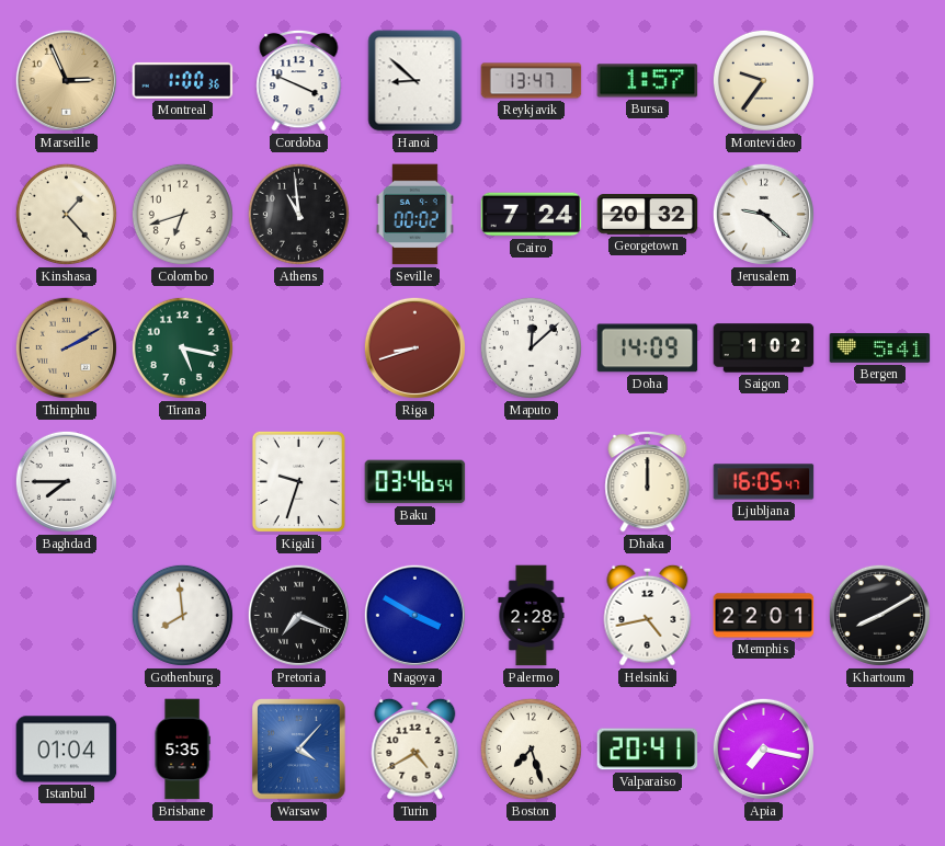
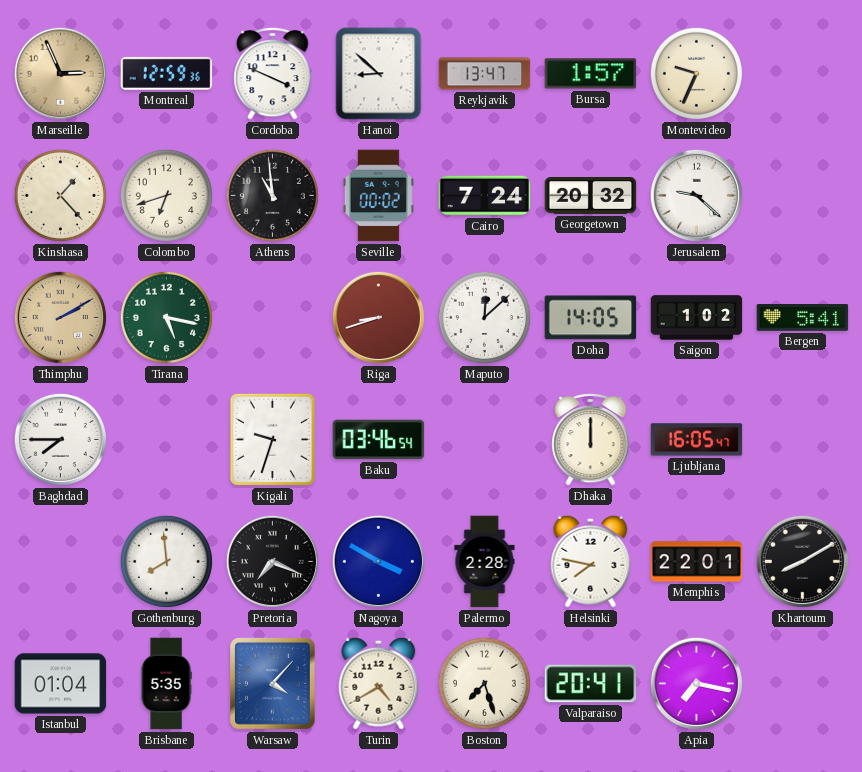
Montreal: 1:00 -> 12:59 (167, 73)
Montevideo: 9:36 -> 9:34 (696, 73)
Doha: 14:09 -> 14:05 (591, 318)
Helsinki: 4:43 -> 7:47 (591, 561)
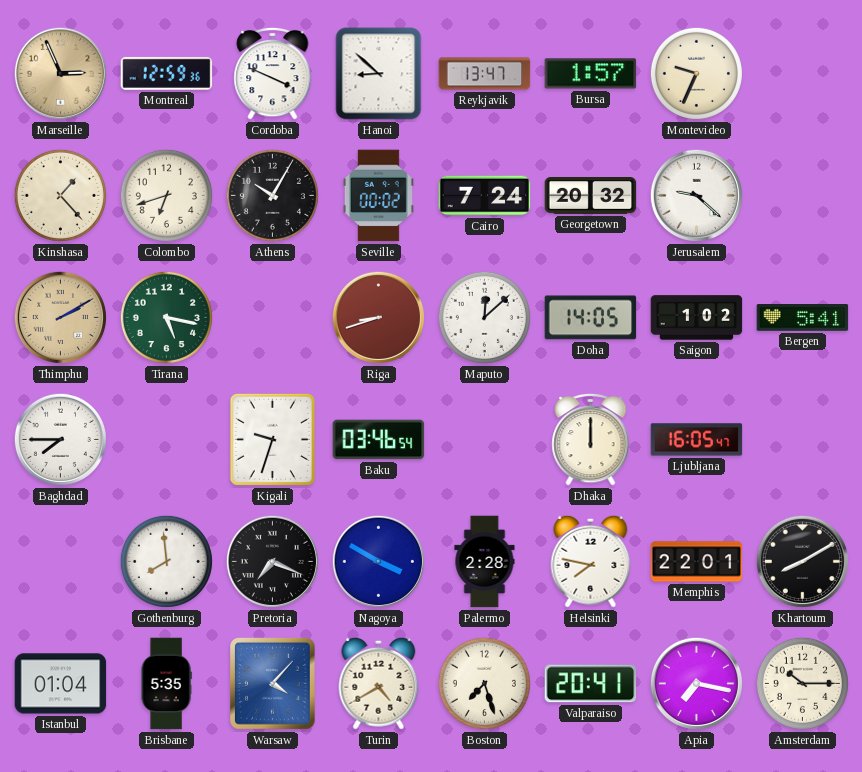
Athens: 10:59 -> 10:05 (272, 195)
Amsterdam: none -> 10:15 (802, 683)
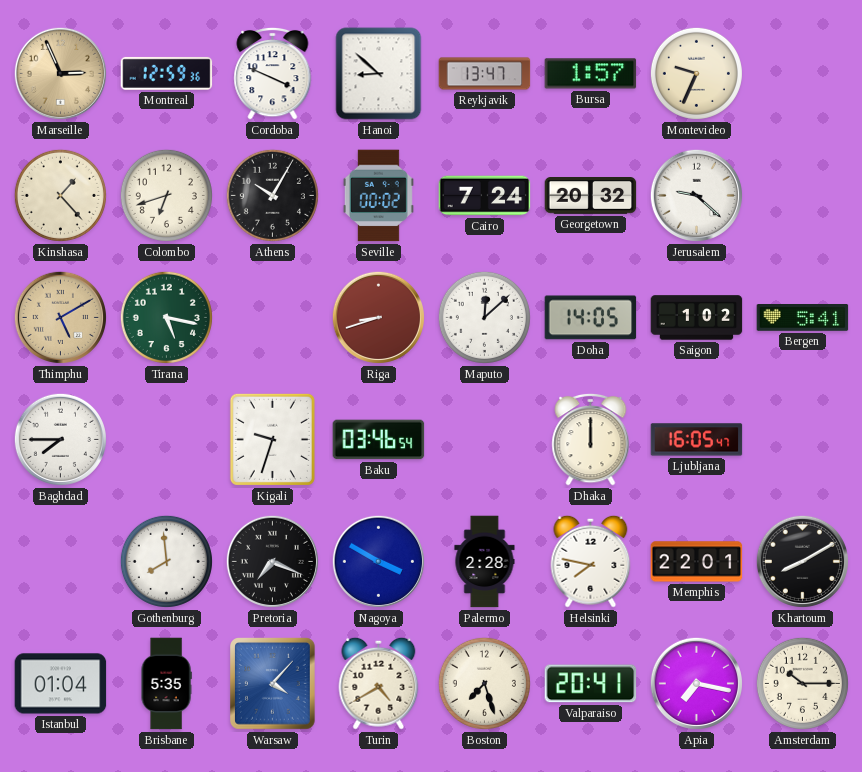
Thimphu: 2:10 -> 5:10 (60, 317)
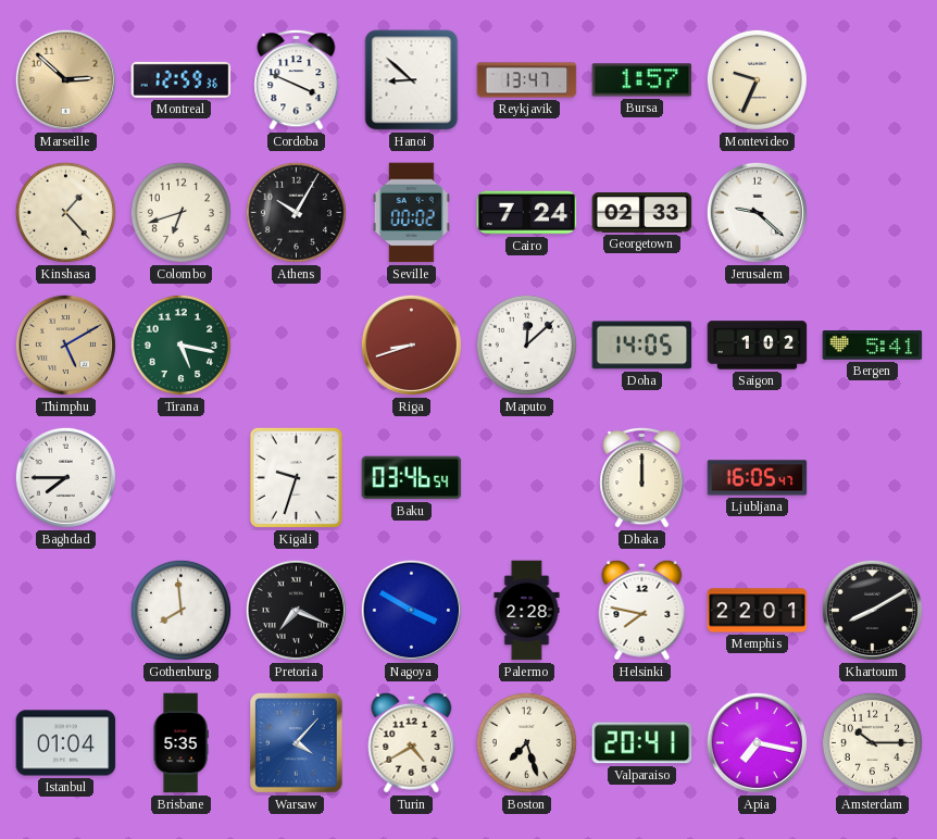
Marseille: 2:56 -> 2:52 (65, 79)
Georgetown: 20:32 -> 02:33 (642, 213)
